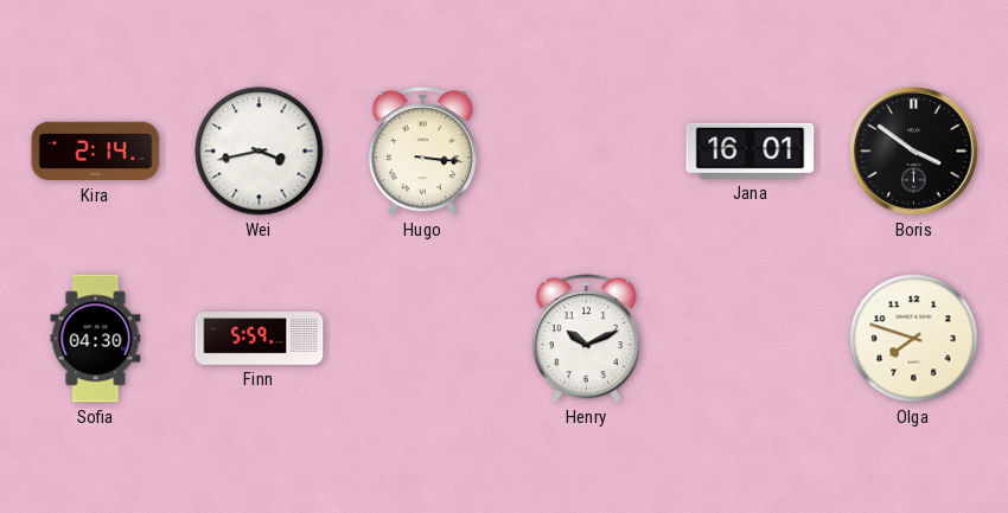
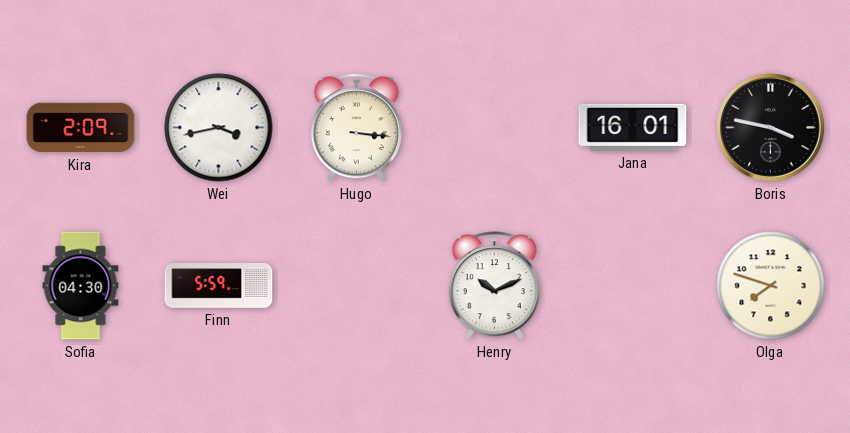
Kira: 2:14 -> 2:09 (81, 128)
Boris: 3:51 -> 3:47 (770, 127)
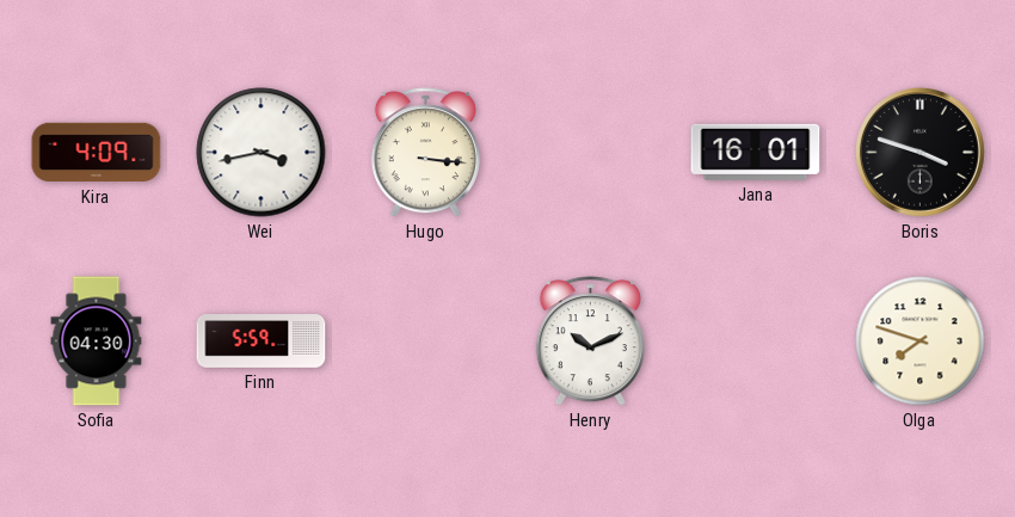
Kira: 2:09 -> 4:09 (97, 153)
Boris: 3:47 -> 3:48 (919, 152)
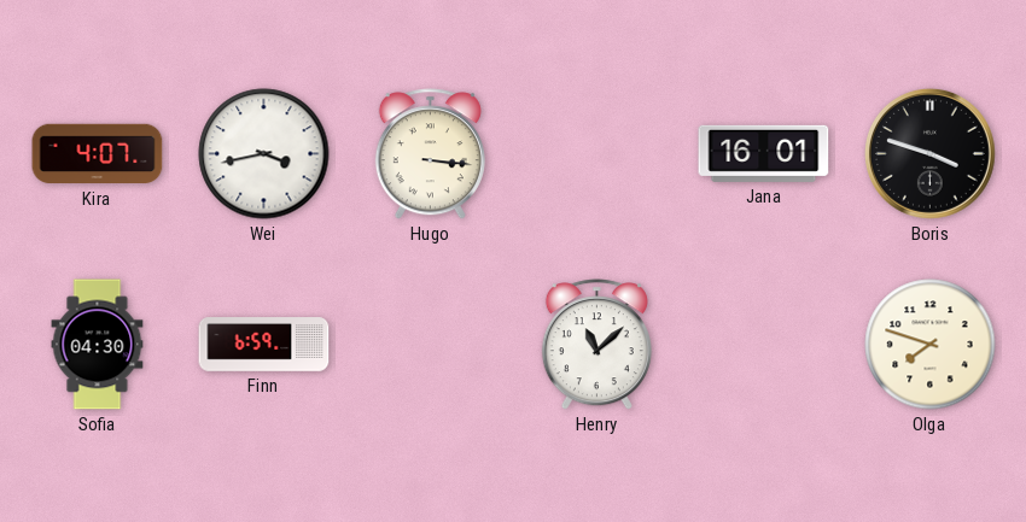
Kira: 4:09 -> 4:07 (98, 154)
Finn: 5:59 -> 6:59 (264, 345)
Henry: 10:11 -> 11:08 (596, 345)
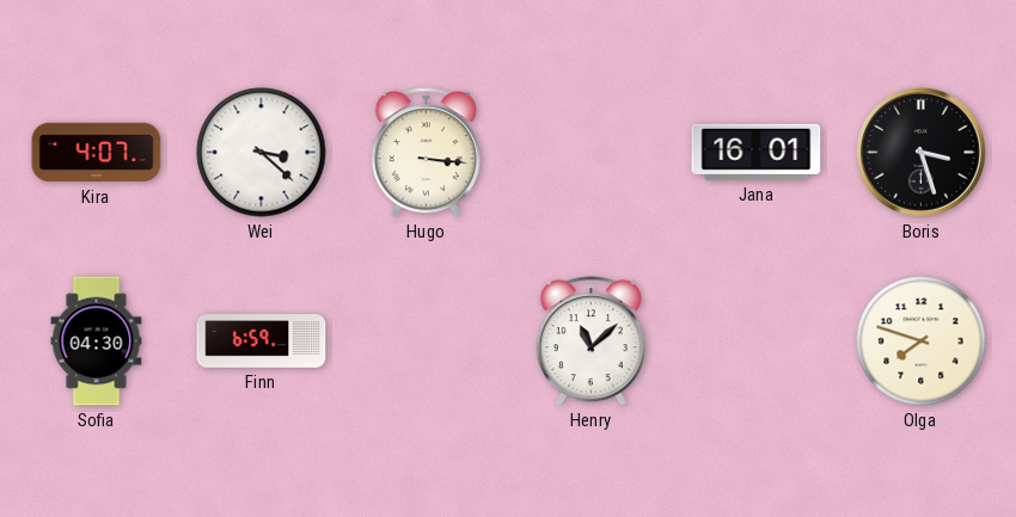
Wei: 3:43 -> 3:22 (262, 153)
Boris: 3:48 -> 3:27 (920, 152)
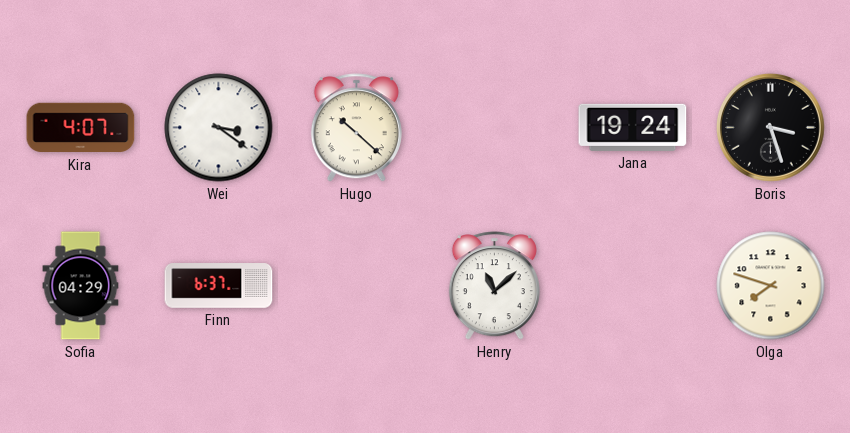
Wei: 3:22 -> 3:21 (219, 128)
Hugo: 3:16 -> 10:22 (356, 128)
Jana: 16:01 -> 19:24 (633, 127)
Sofia: 04:30 -> 04:29 (81, 286)
Finn: 6:59 -> 6:37 (219, 286)
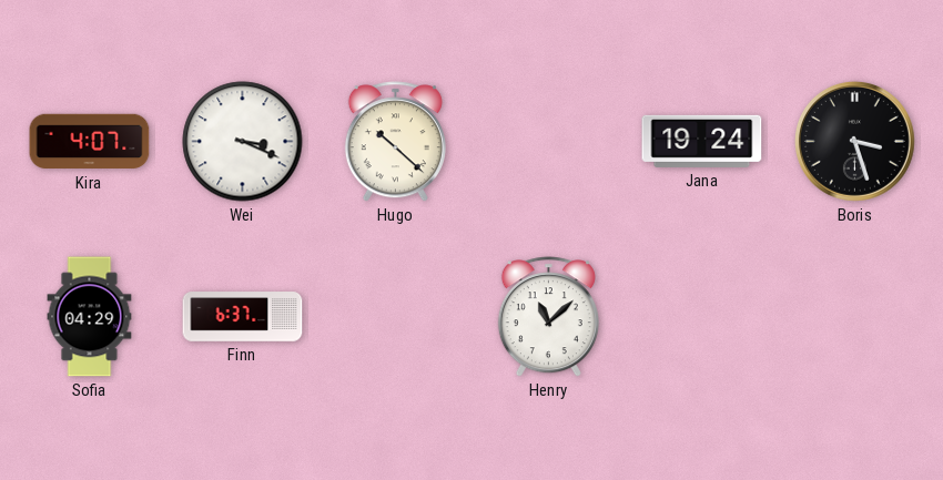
Wei: 3:21 -> 3:19 (243, 142)
Olga: 7:48 -> none (771, 286)
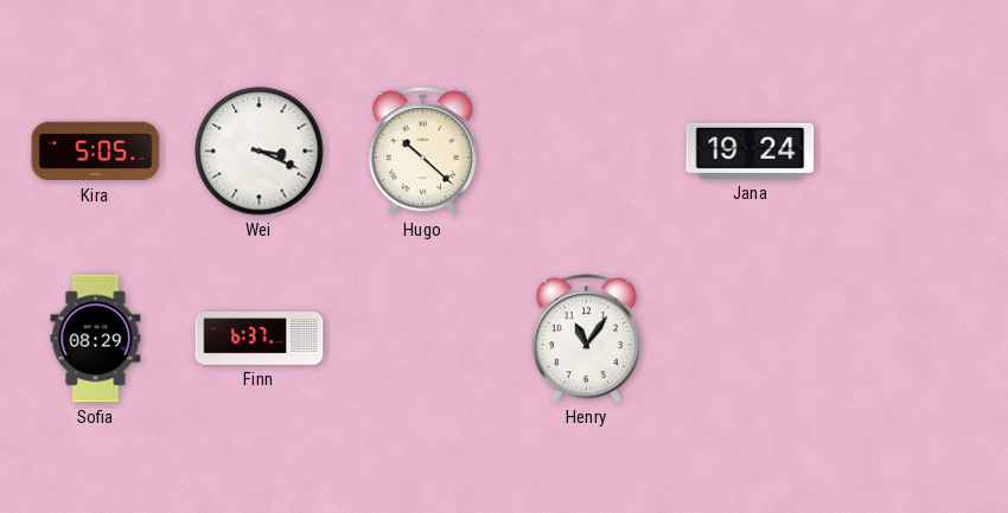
Kira: 4:07 -> 5:05 (96, 152)
Boris: 3:27 -> none (854, 141)
Sofia: 04:29 -> 08:29 (96, 339)
Henry: 11:08 -> 11:06 (586, 339)
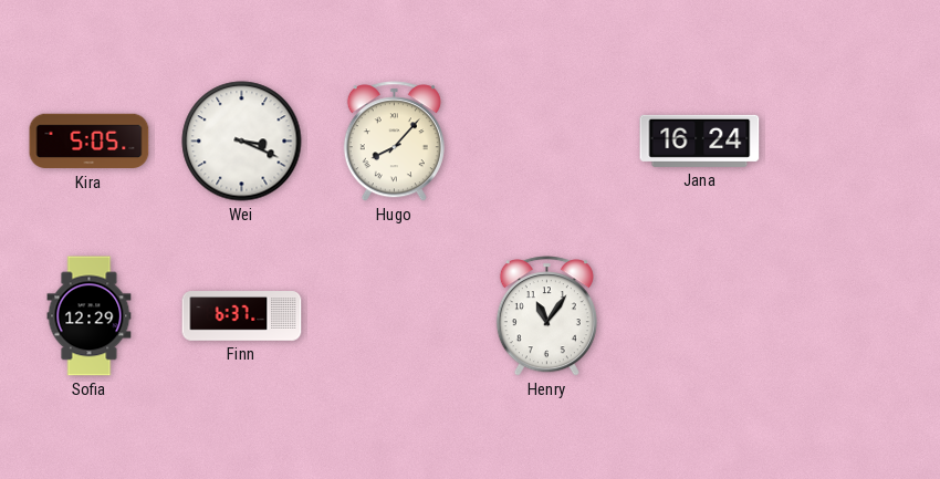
Hugo: 10:22 -> 8:07 (394, 142)
Jana: 19:24 -> 16:24 (700, 140)
Sofia: 08:29 -> 12:29 (90, 316)
